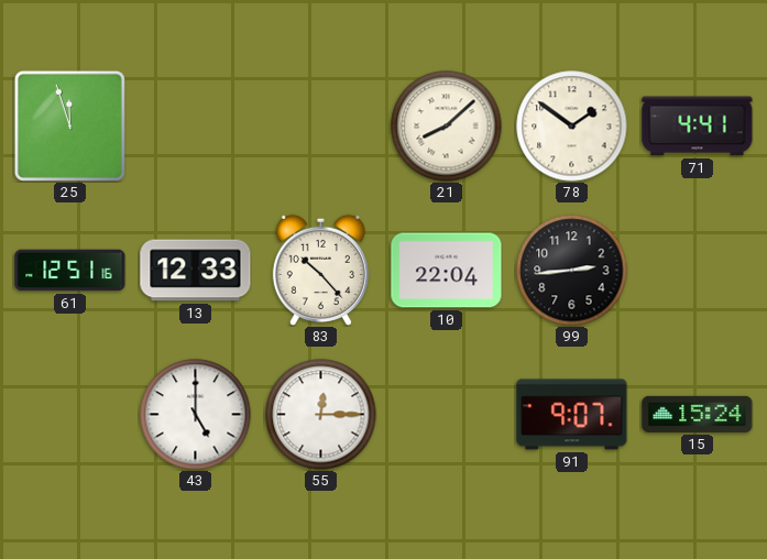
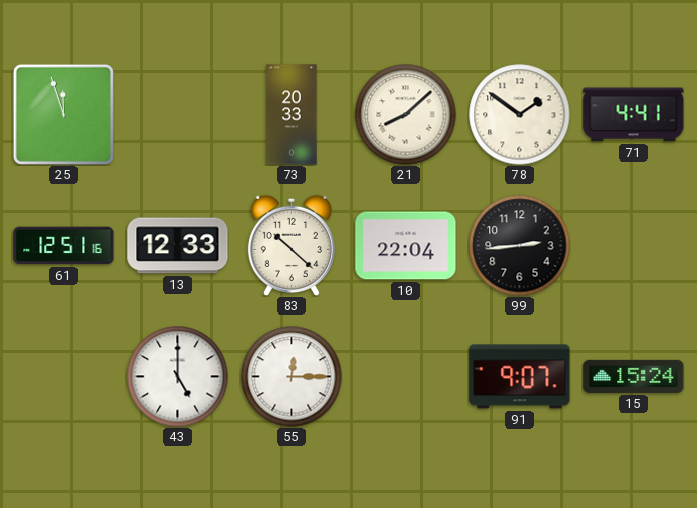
73: none -> 20:33 (292, 115)
83: 10:23 -> 10:22 (291, 245)
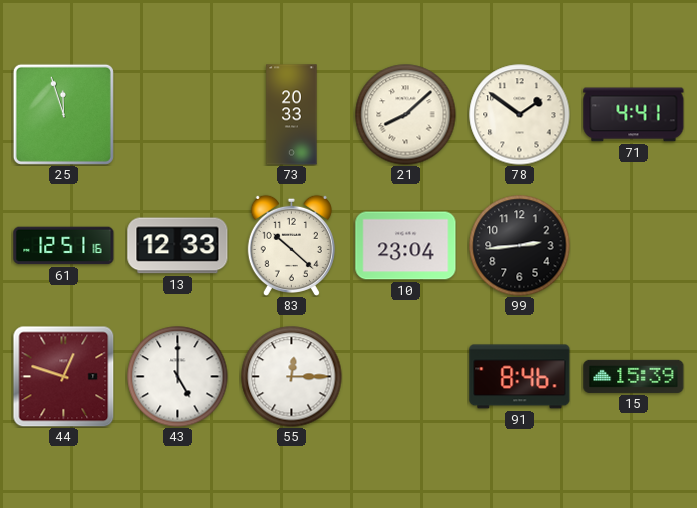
10: 22:04 -> 23:04 (406, 246)
44: none -> 12:48 (63, 376)
91: 9:07 -> 8:46 (520, 377)
15: 15:24 -> 15:39 (634, 376)
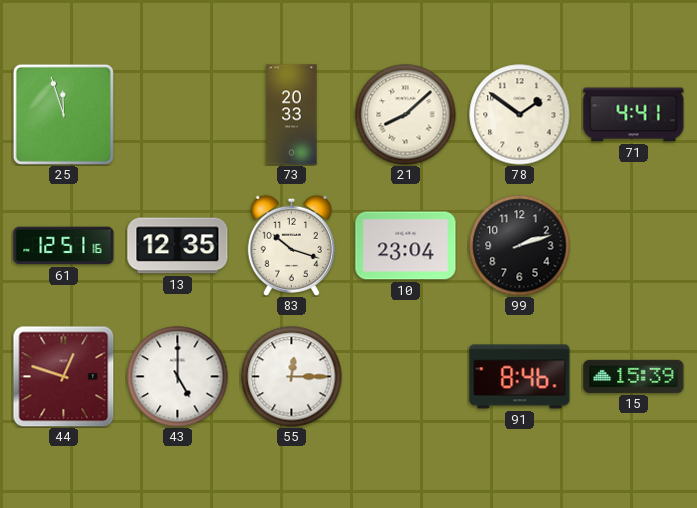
13: 12:33 -> 12:35 (178, 246)
83: 10:22 -> 10:18 (291, 245)
99: 2:44 -> 2:12 (520, 246)
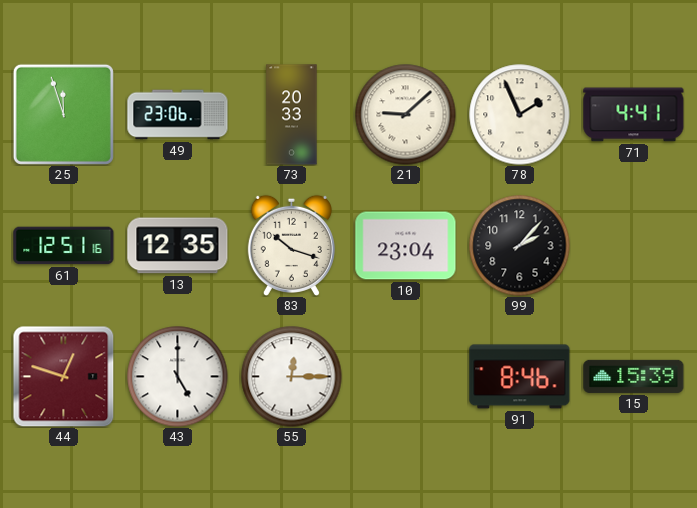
49: none -> 23:06 (178, 115)
21: 8:08 -> 9:08 (406, 115)
78: 1:51 -> 1:56 (520, 115)
99: 2:12 -> 2:07 (520, 246)
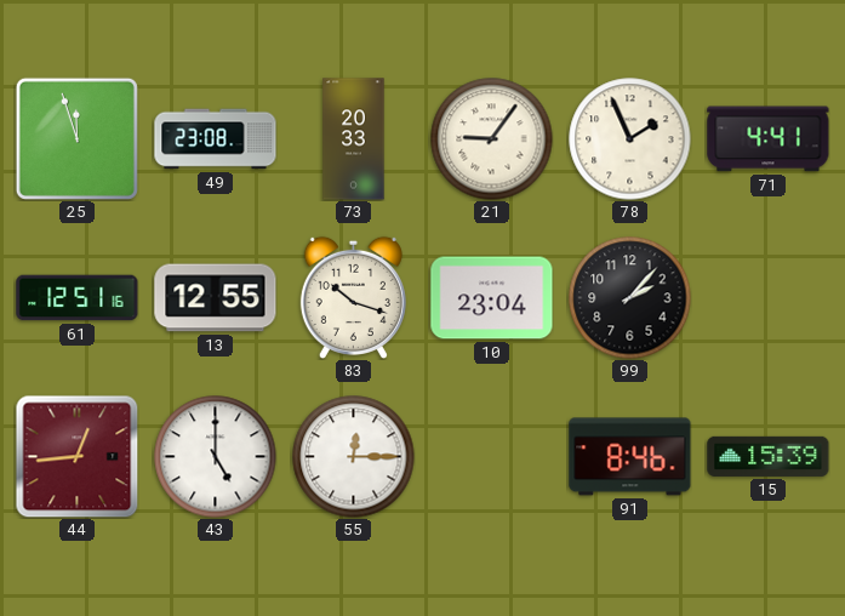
49: 23:06 -> 23:08 (216, 139)
21: 9:08 -> 9:06 (492, 139)
13: 12:35 -> 12:55 (216, 298)
44: 12:48 -> 12:44 (76, 456)
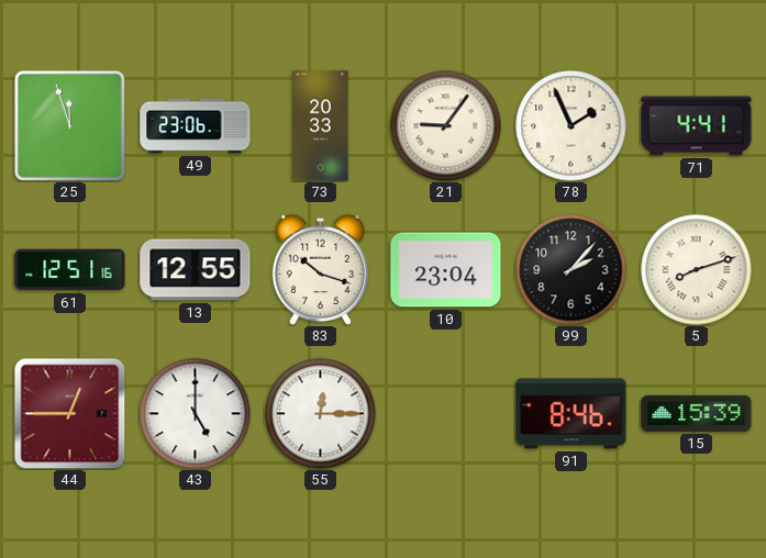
49: 23:08 -> 23:06 (196, 126)
5: none -> 8:12 (697, 270)
44: 12:44 -> 12:45 (69, 413)
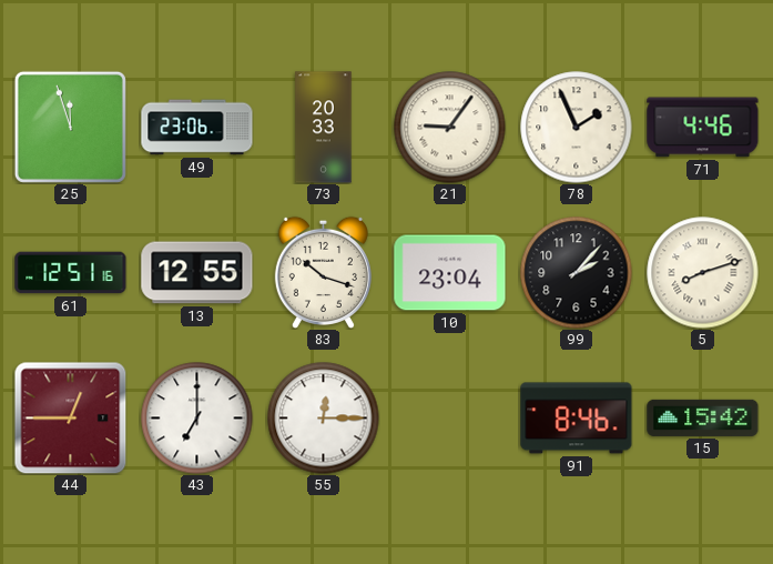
71: 4:41 -> 4:46 (703, 128)
43: 5:00 -> 7:00 (197, 419)
15: 15:39 -> 15:42 (703, 417)
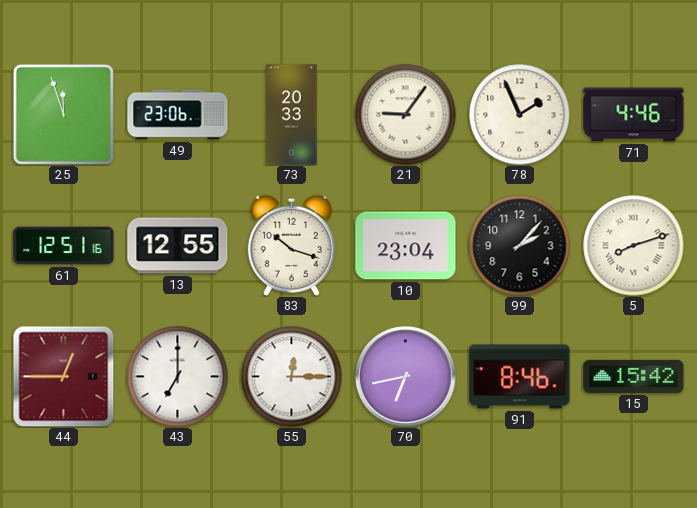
70: none -> 6:43 (406, 377)
